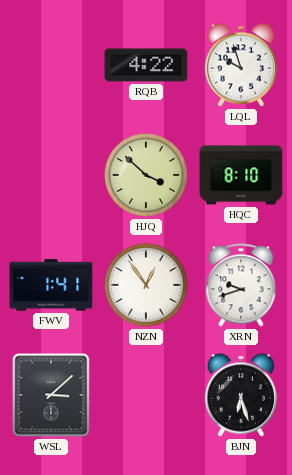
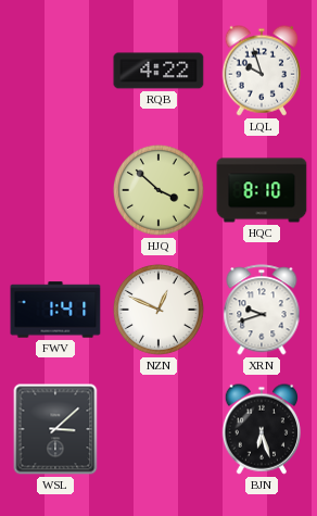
NZN: 12:54 -> 12:49 (158, 310)
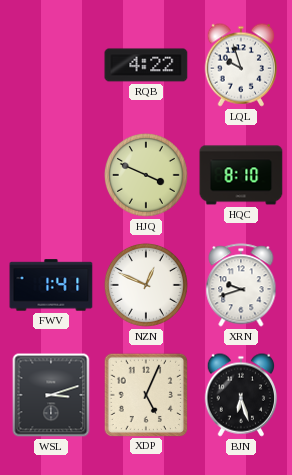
HJQ: 3:52 -> 3:49 (146, 175)
WSL: 3:08 -> 3:12 (51, 395)
XDP: none -> 5:04 (145, 394)
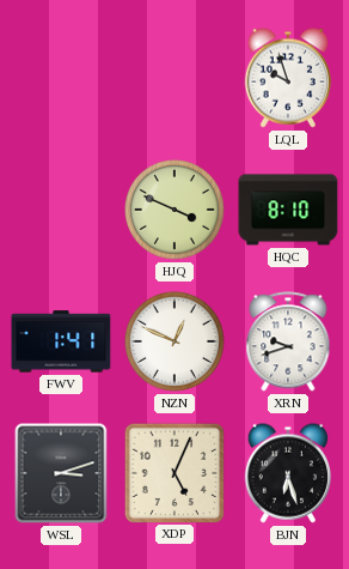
RQB: 4:22 -> none (146, 65)
